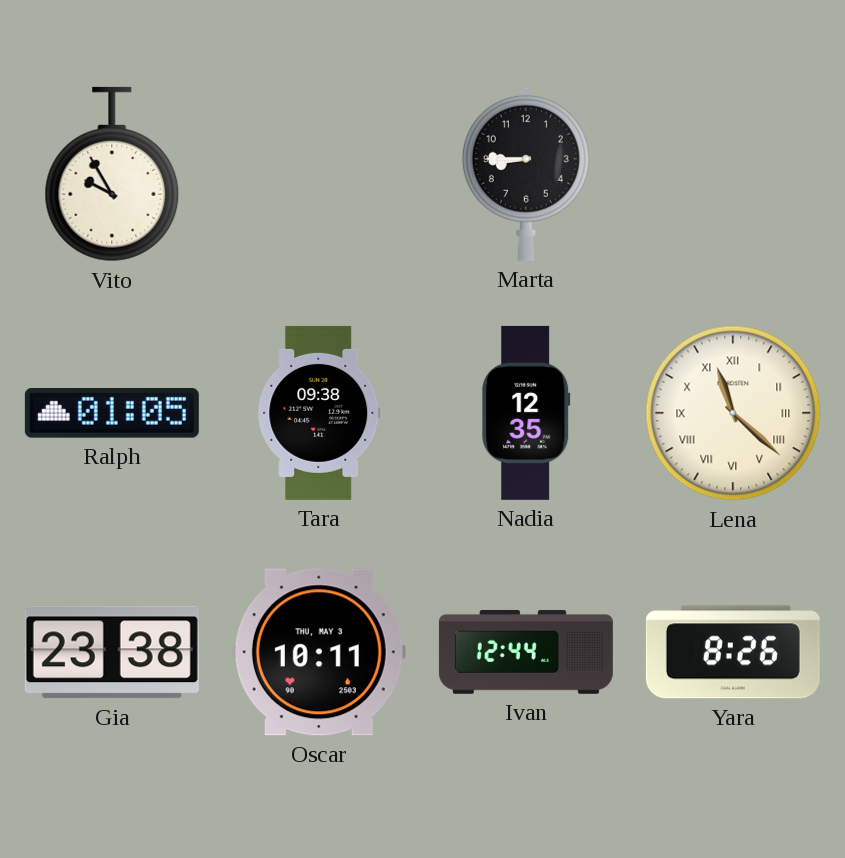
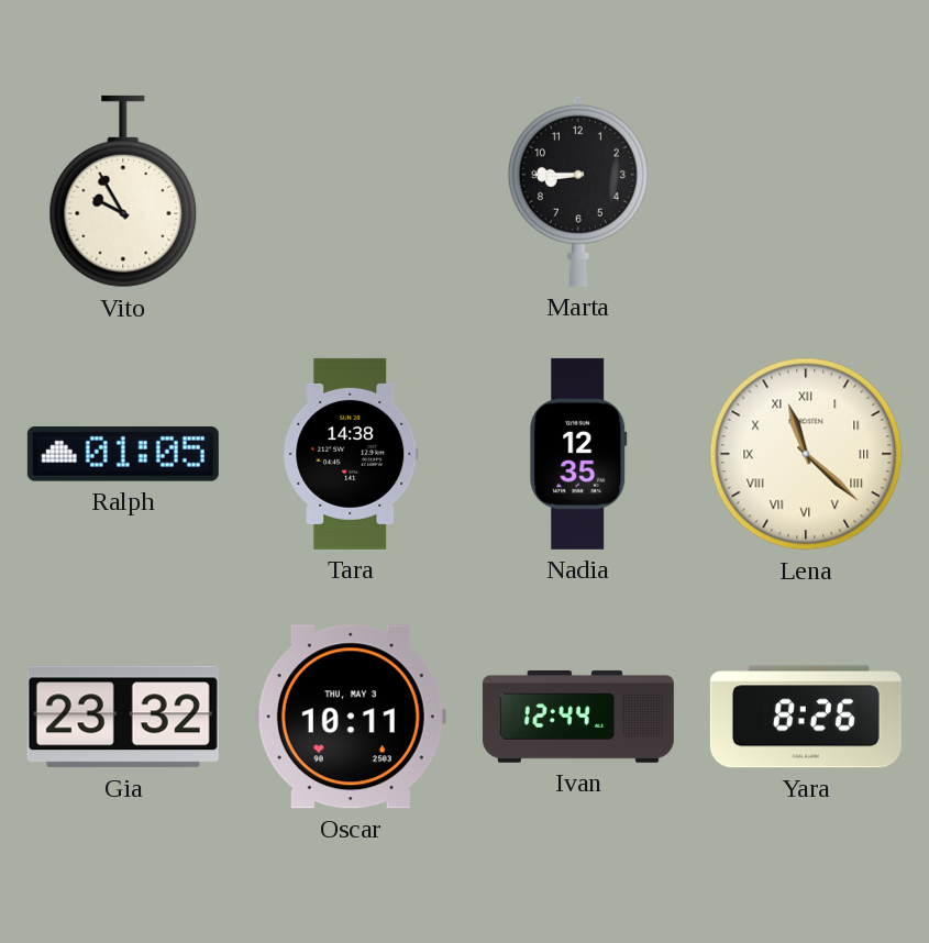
Tara: 09:38 -> 14:38 (351, 454)
Gia: 23:38 -> 23:32 (123, 717)
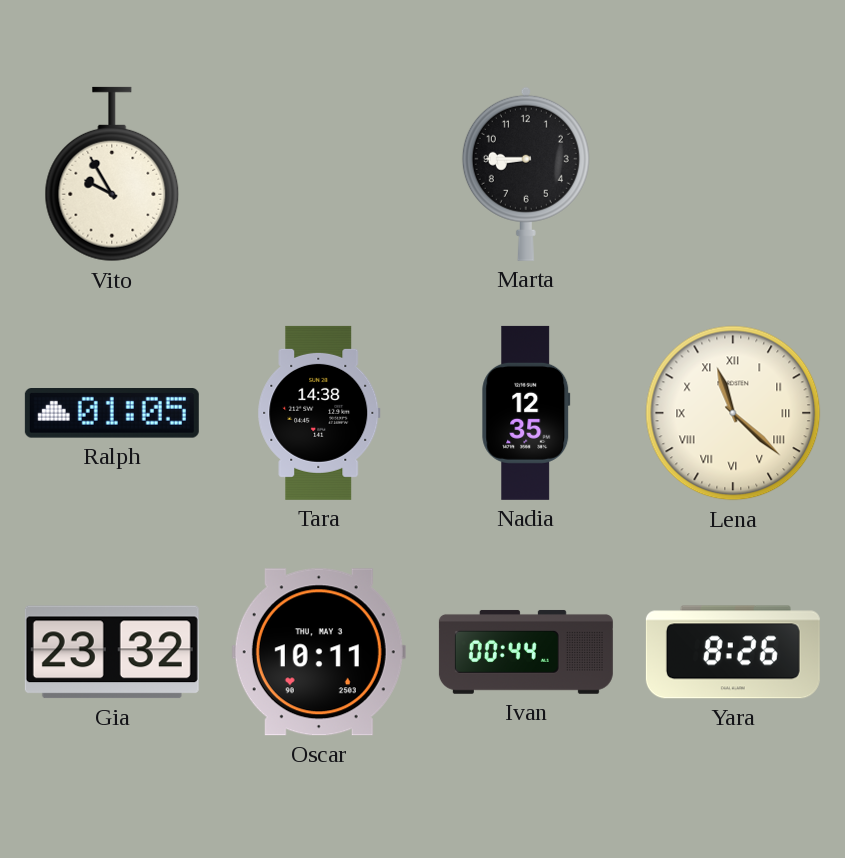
Ivan: 12:44 -> 00:44 (526, 652)
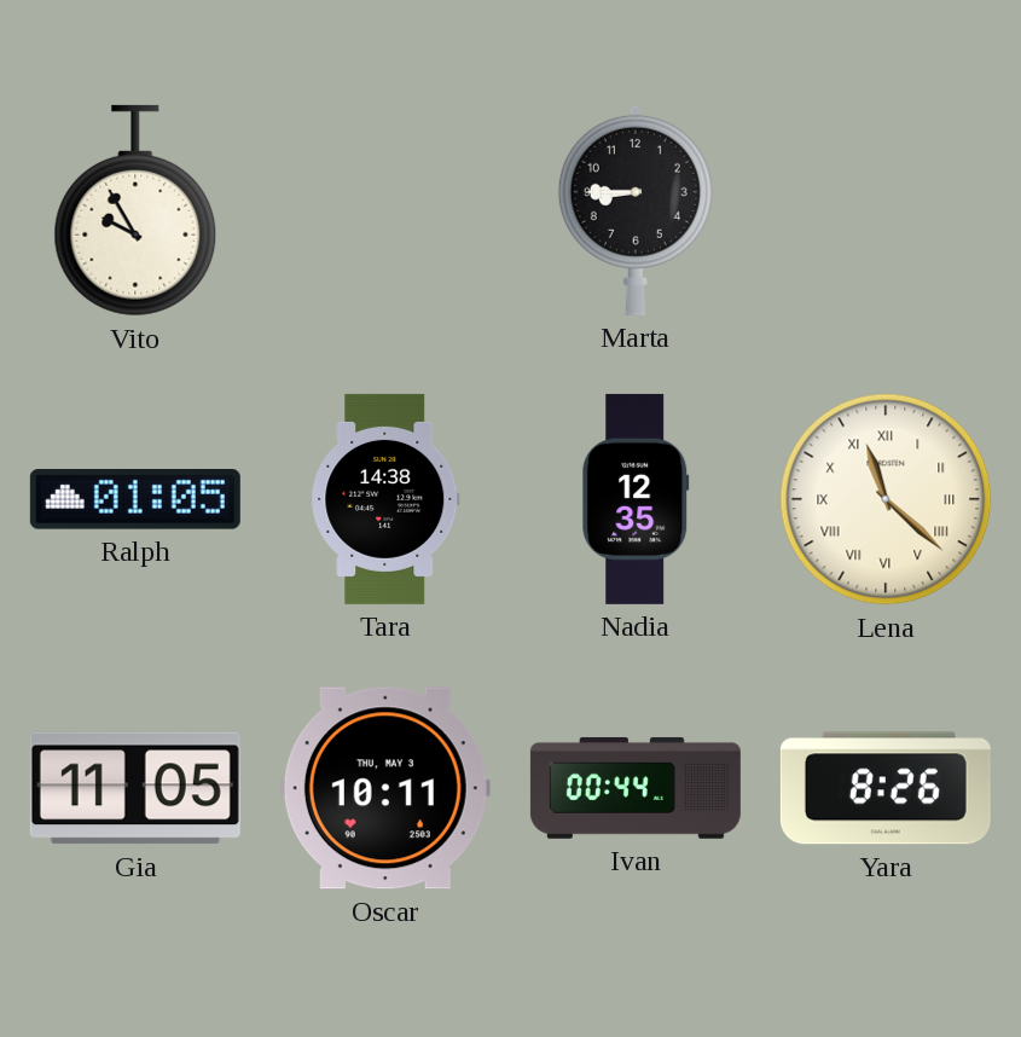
Gia: 23:32 -> 11:05 (135, 788)
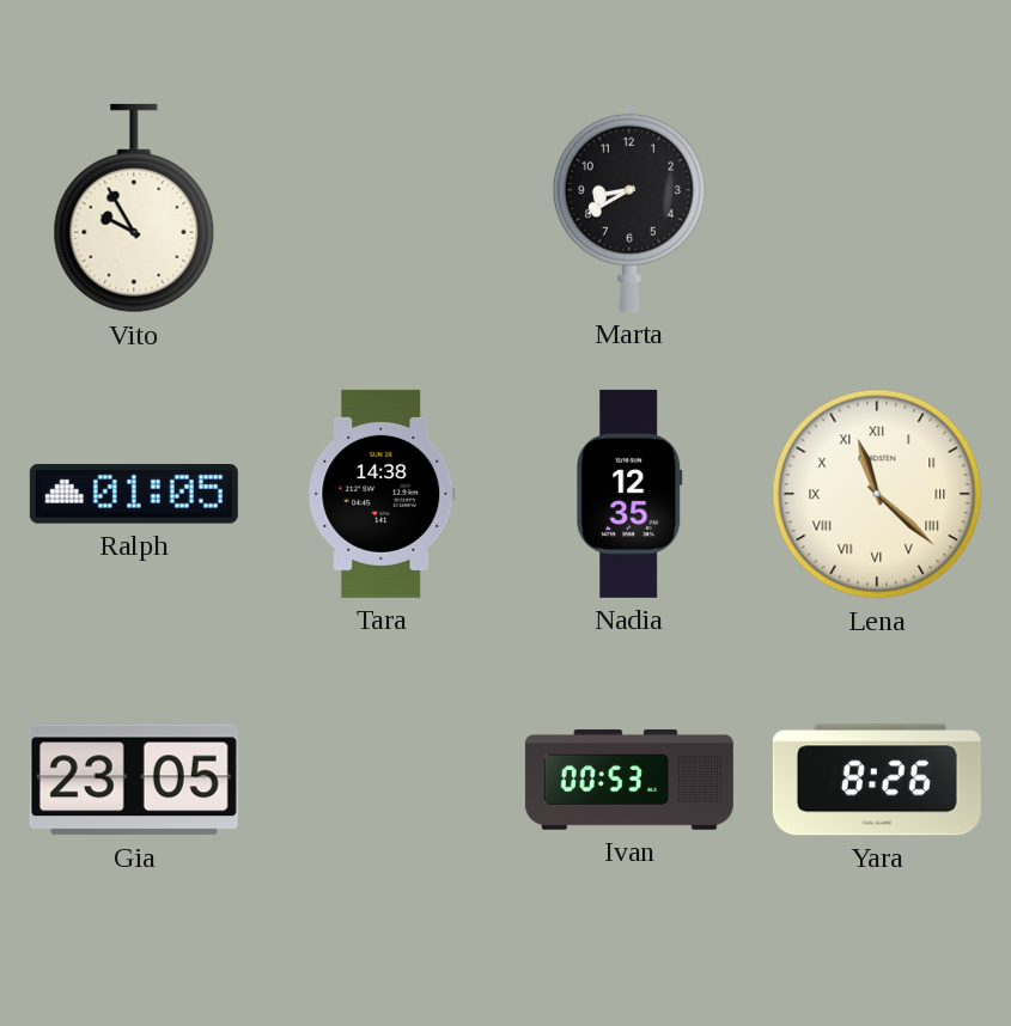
Marta: 8:45 -> 8:40 (629, 208)
Gia: 11:05 -> 23:05 (134, 780)
Oscar: 10:11 -> none (385, 788)
Ivan: 00:44 -> 00:53 (629, 780)
